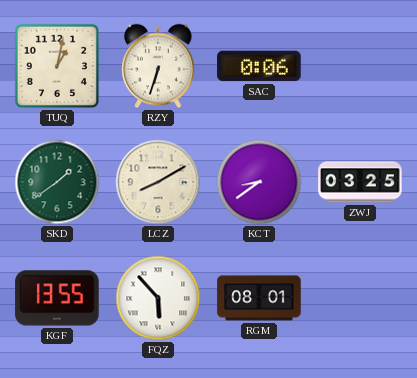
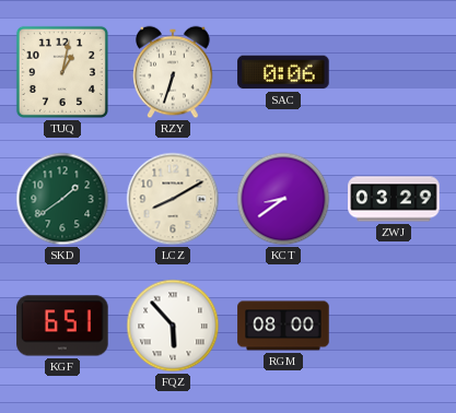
ZWJ: 03:25 -> 03:29 (394, 199)
KGF: 13:55 -> 6:51 (62, 326)
RGM: 08:01 -> 08:00 (283, 326)
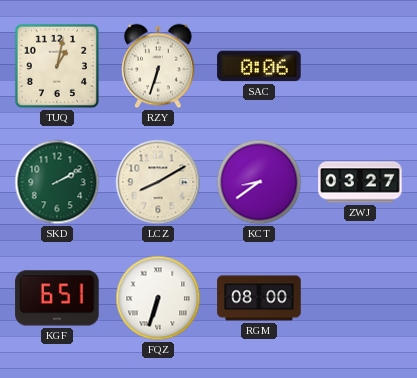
SKD: 1:39 -> 2:10 (57, 182)
ZWJ: 03:29 -> 03:27 (360, 182)
FQZ: 5:53 -> 6:33 (158, 298)
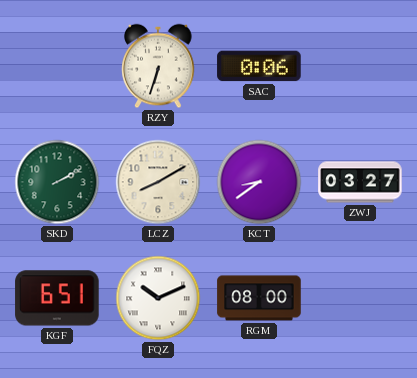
TUQ: 1:02 -> none (57, 66)
FQZ: 6:33 -> 10:11 (158, 298)
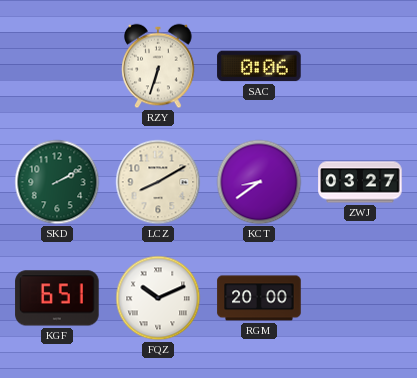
RGM: 08:00 -> 20:00 (259, 298)
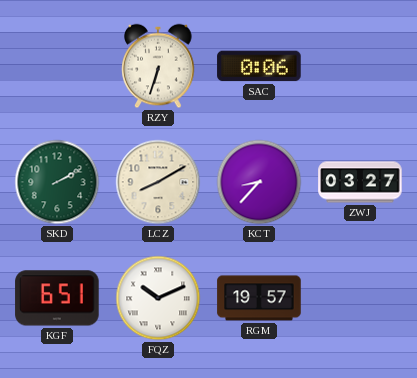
KCT: 8:39 -> 8:37 (259, 182)
RGM: 20:00 -> 19:57 (259, 298)
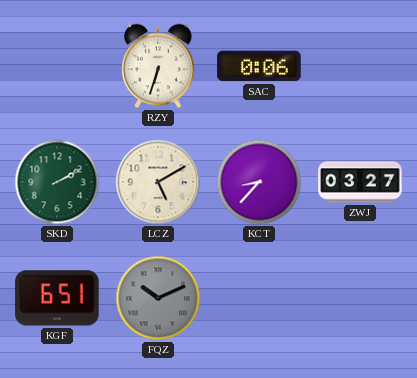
LCZ: 8:10 -> 5:10 (158, 182)
FQZ dial: white -> grey (158, 298)
RGM: 19:57 -> none (259, 298)
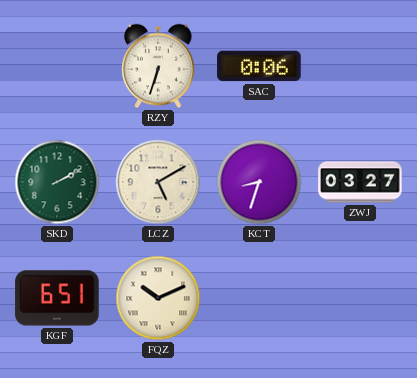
KCT: 8:37 -> 8:33 (259, 182)
FQZ dial: grey -> cream (158, 298)
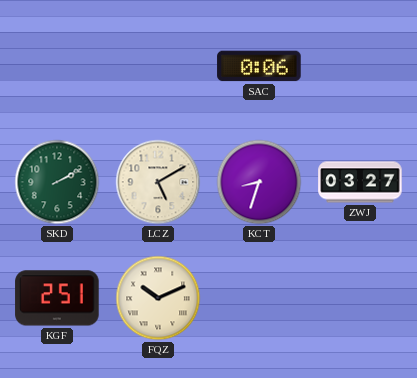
RZY: 6:33 -> none (158, 66)
KGF: 6:51 -> 2:51 (57, 298)
